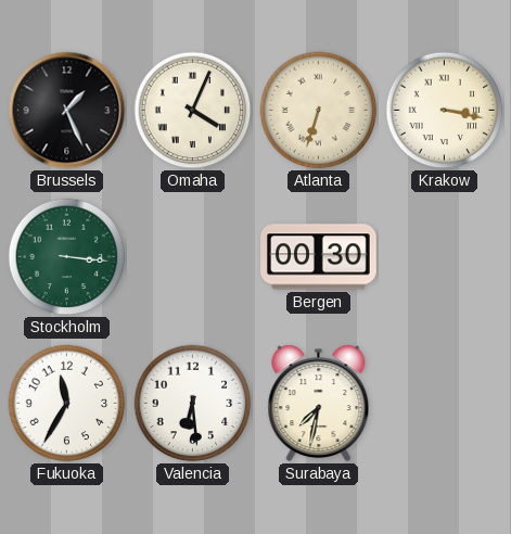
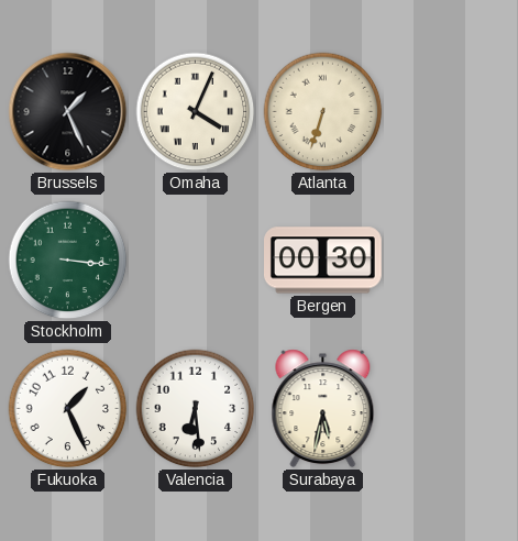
Krakow: 3:17 -> none (445, 111)
Fukuoka: 11:35 -> 1:26 (68, 409)
Surabaya: 7:32 -> 5:32 (323, 409)
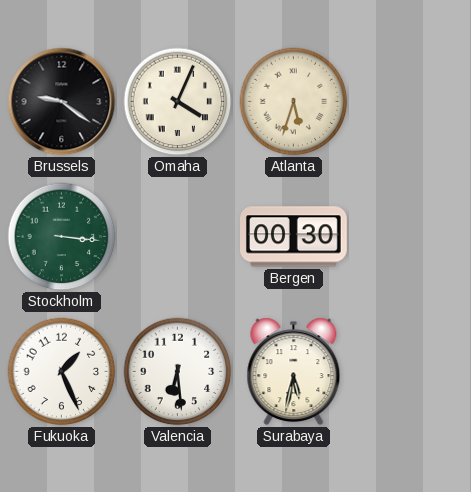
Brussels: 1:26 -> 9:21 (62, 102)
Atlanta: 6:33 -> 5:33 (294, 102)
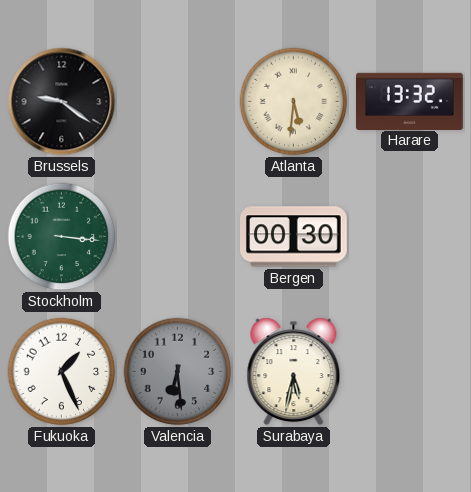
Omaha: 4:04 -> none (178, 102)
Atlanta: 5:33 -> 5:31 (294, 102)
Harare: none -> 13:32 (410, 101)
Valencia dial: white -> grey (178, 372)
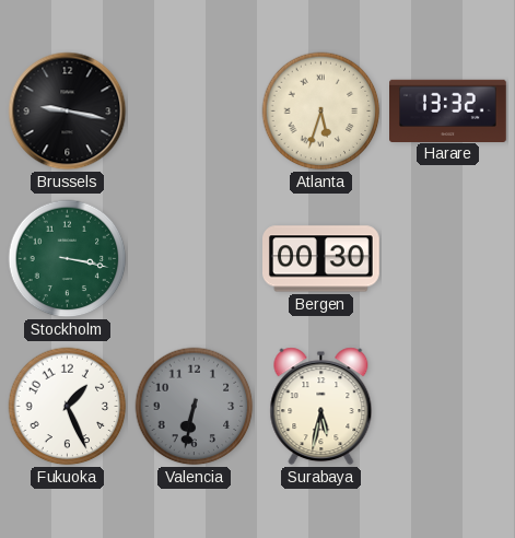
Brussels: 9:21 -> 9:17 (68, 112)
Atlanta: 5:31 -> 5:33 (321, 112)
Stockholm: 3:16 -> 3:17 (68, 259)
Valencia: 6:29 -> 6:32 (195, 407)
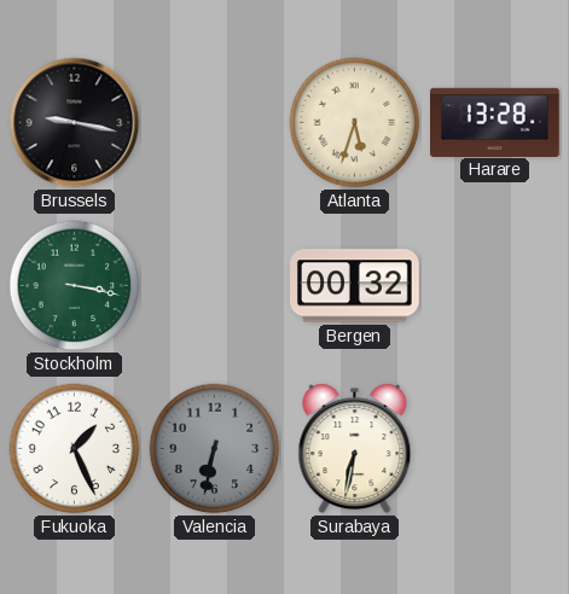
Harare: 13:32 -> 13:28 (495, 122)
Bergen: 00:30 -> 00:32 (355, 286)
Surabaya: 5:32 -> 6:32 (355, 449)
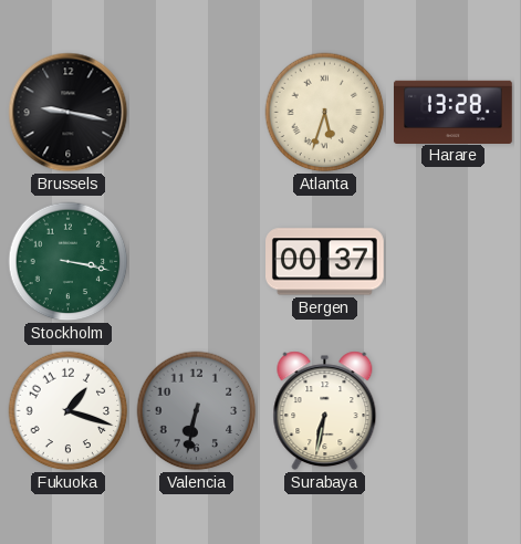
Bergen: 00:32 -> 00:37 (325, 262)
Fukuoka: 1:26 -> 1:18 (69, 411)
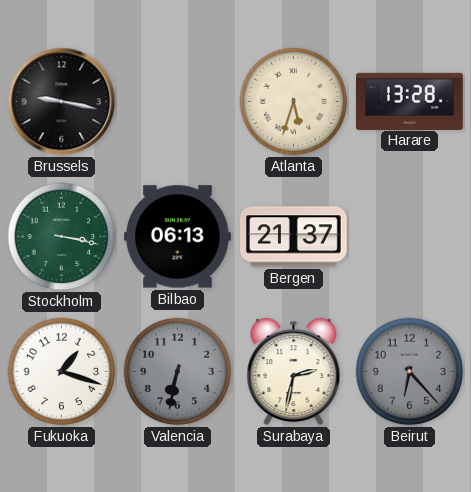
Bilbao: none -> 06:13 (177, 237)
Bergen: 00:37 -> 21:37 (294, 237)
Surabaya: 6:32 -> 2:32 (294, 372)
Beirut: none -> 6:23 (410, 372)
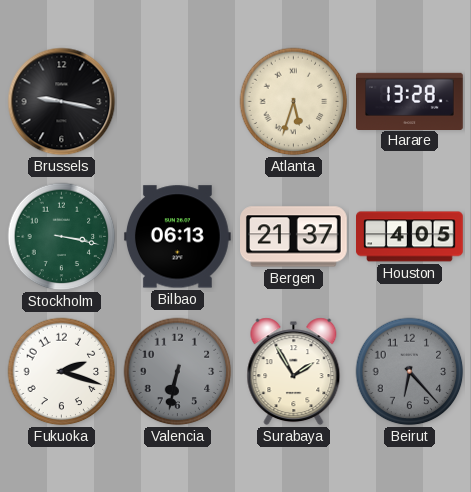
Houston: none -> 4:05 (410, 237)
Fukuoka: 1:18 -> 2:18 (62, 372)
Surabaya: 2:32 -> 1:55 (294, 372)
